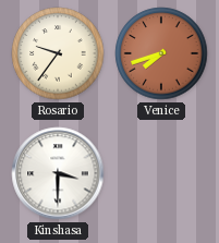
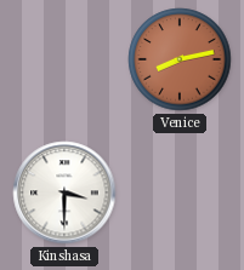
Rosario: 9:36 -> none (58, 53)
Venice: 7:42 -> 8:13 (180, 59)
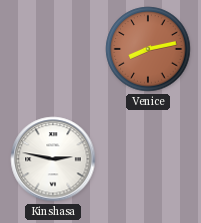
Kinshasa: 3:30 -> 2:47 (53, 159)
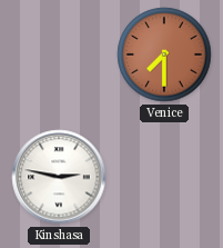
Venice: 8:13 -> 7:30 (164, 54)
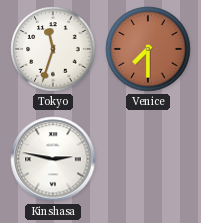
Tokyo: none -> 11:33 (53, 49)
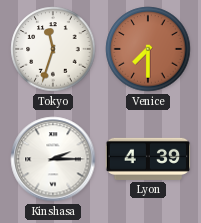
Kinshasa: 2:47 -> 2:15 (53, 159)
Lyon: none -> 4:39 (148, 159)
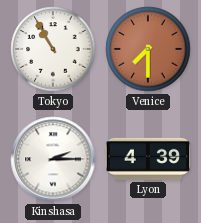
Tokyo: 11:33 -> 10:55 (53, 49)
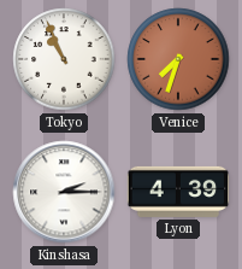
Tokyo: 10:55 -> 10:56 (64, 59)
Venice: 7:30 -> 7:33 (178, 59)
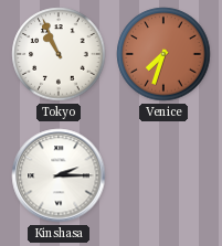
Lyon: 4:39 -> none (178, 192)
